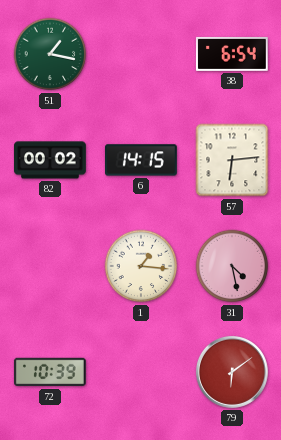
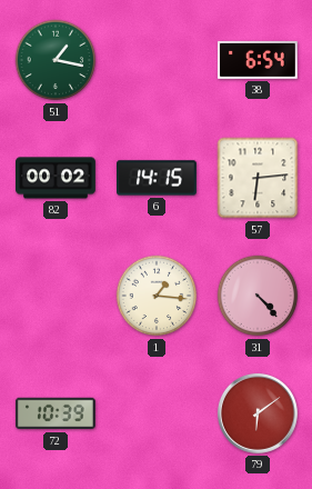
31: 4:28 -> 4:23 (258, 296)
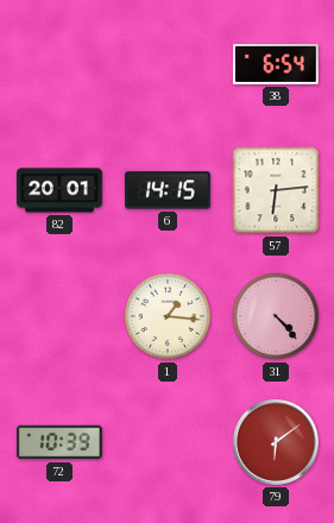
51: 1:17 -> none (56, 60)
82: 00:02 -> 20:01 (61, 190)
